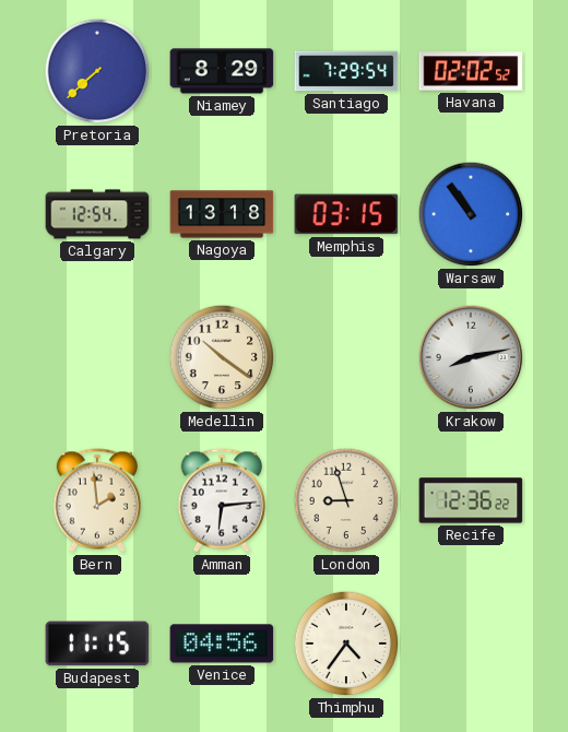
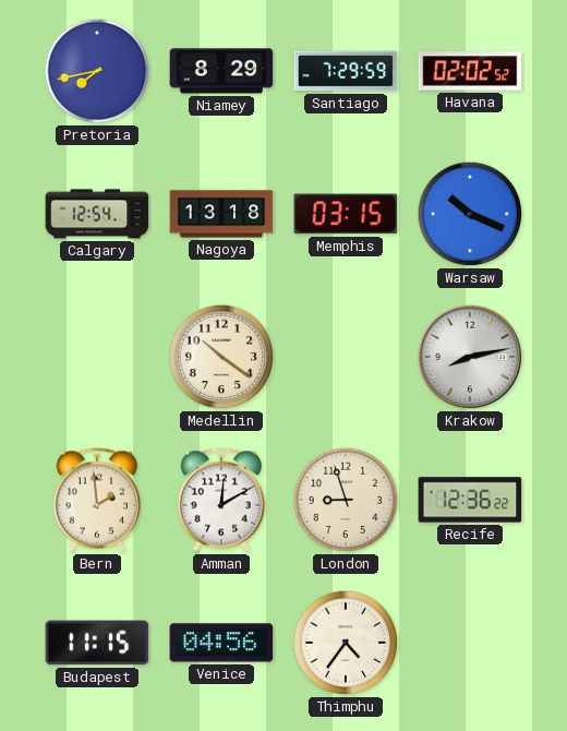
Pretoria: 7:38 -> 7:43 (97, 71)
Santiago: 7:29:54 -> 7:29:59 (346, 71)
Warsaw: 10:54 -> 10:19 (470, 214)
Amman: 6:14 -> 12:10 (220, 500)
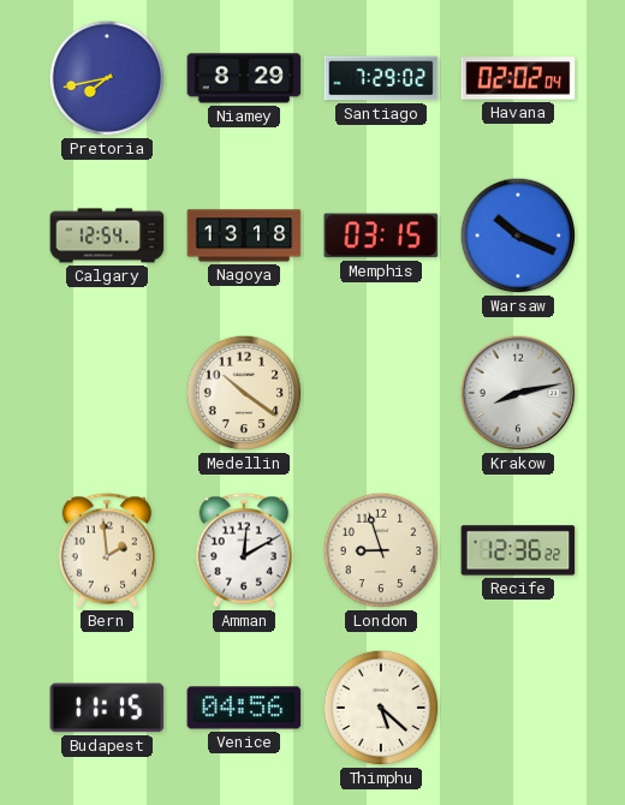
Santiago: 7:29:59 -> 7:29:02 (381, 78)
Havana: 02:02:52 -> 02:02:04 (518, 78)
Thimphu: 4:36 -> 5:22 (381, 708)
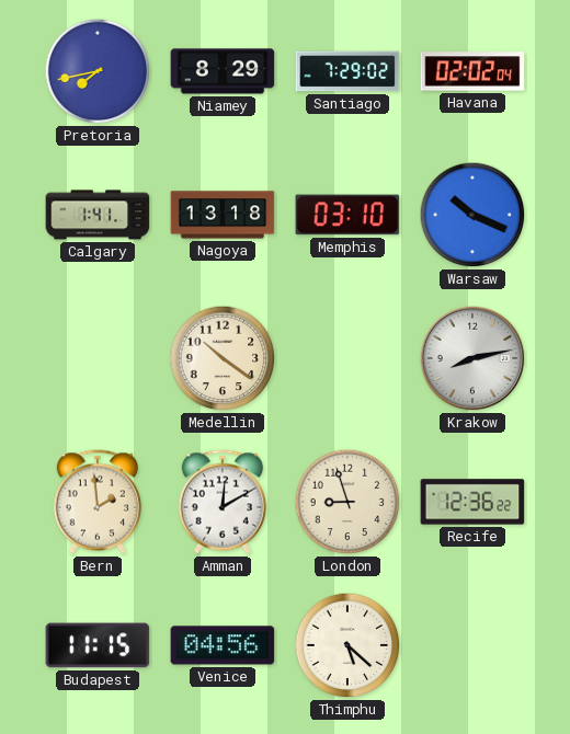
Calgary: 12:54 -> 1:41 (98, 215)
Memphis: 03:15 -> 03:10 (347, 215)
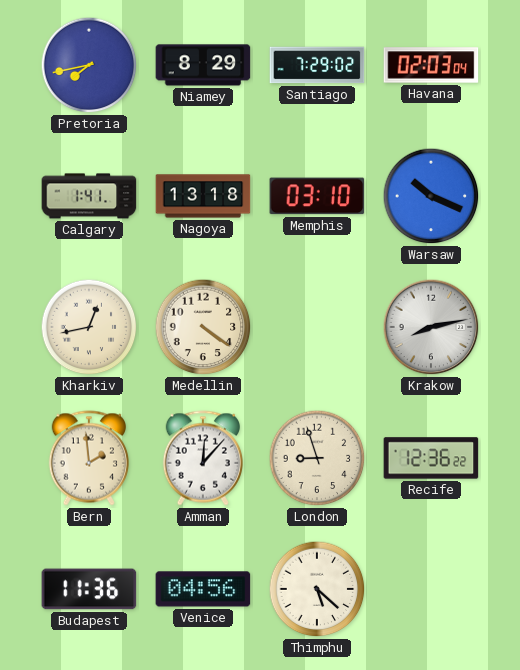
Havana: 02:02 -> 02:03 (431, 65)
Kharkiv: none -> 12:43 (89, 327)
Medellin: 10:21 -> 4:21 (203, 327)
Amman: 12:10 -> 12:07 (202, 458)
Budapest: 11:15 -> 11:36 (89, 589)
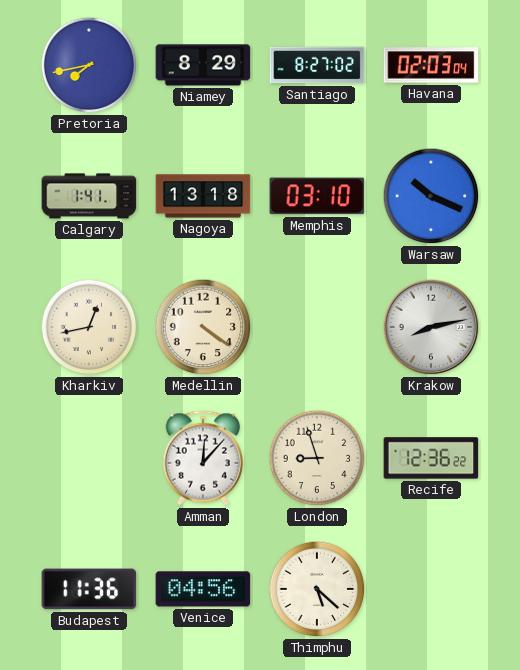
Santiago: 7:29 -> 8:27 (317, 65)
Bern: 1:59 -> none (88, 458)
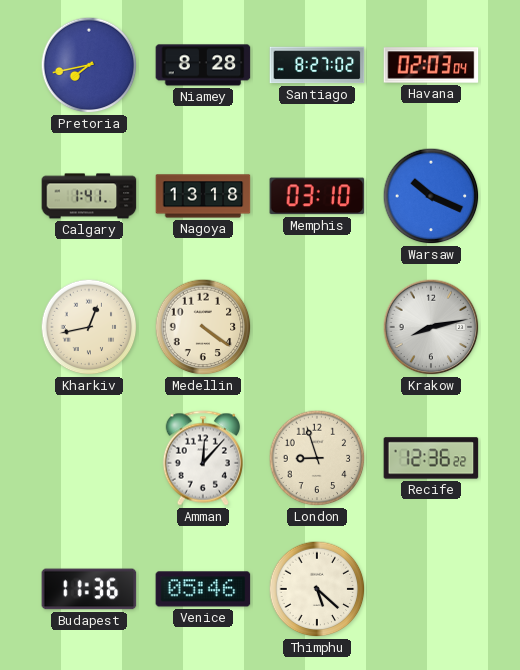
Niamey: 8:29 -> 8:28 (203, 65)
Venice: 04:56 -> 05:46 (203, 589)
